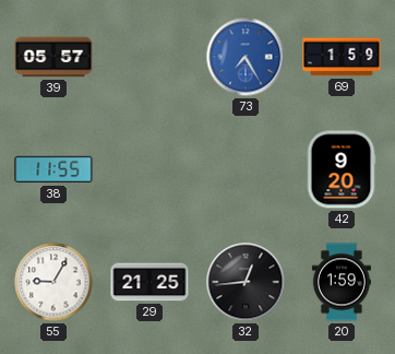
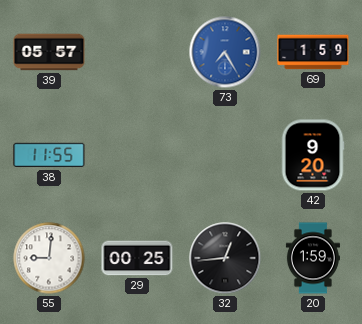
55: 9:05 -> 9:01 (49, 258)
29: 21:25 -> 00:25 (137, 258)
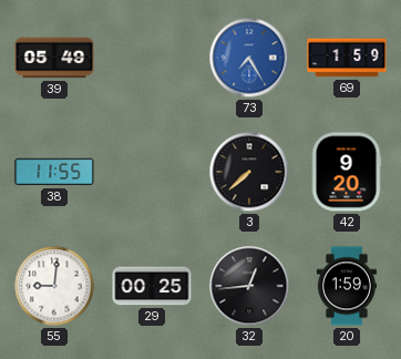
39: 05:57 -> 05:49 (54, 58)
3: none -> 7:38 (249, 172)
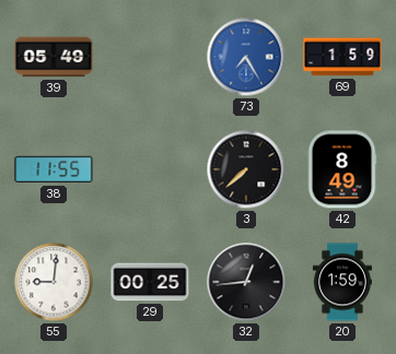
42: 9:20 -> 8:49 (342, 169)
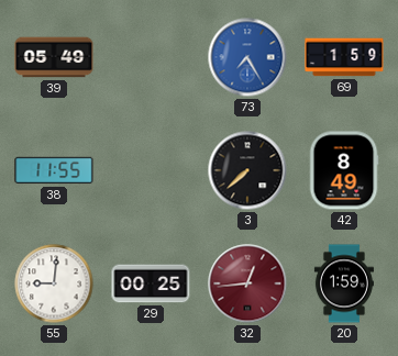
32 dial: black -> burgundy (247, 283)
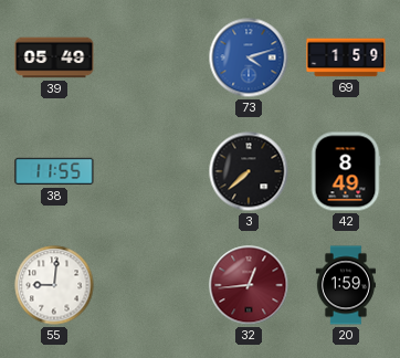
73: 7:25 -> 4:12 (249, 57)
29: 00:25 -> none (151, 283)
